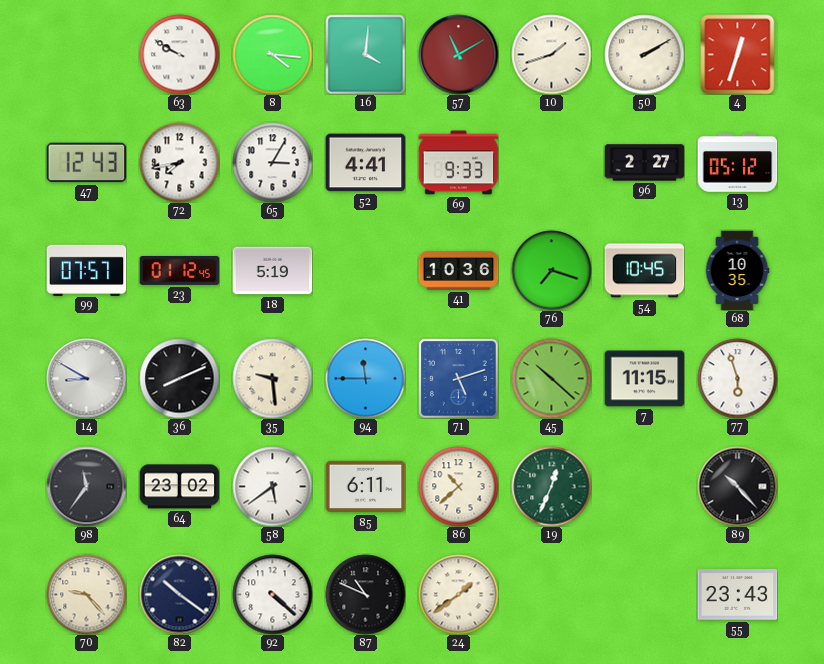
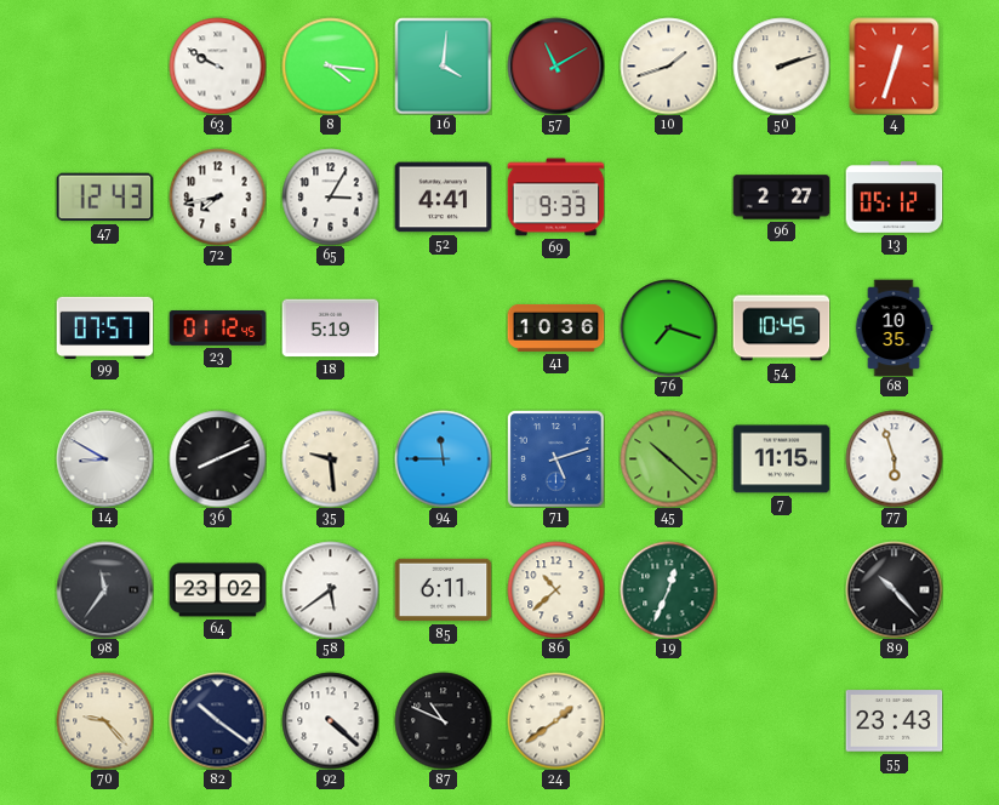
50: 2:10 -> 2:12 (781, 65)
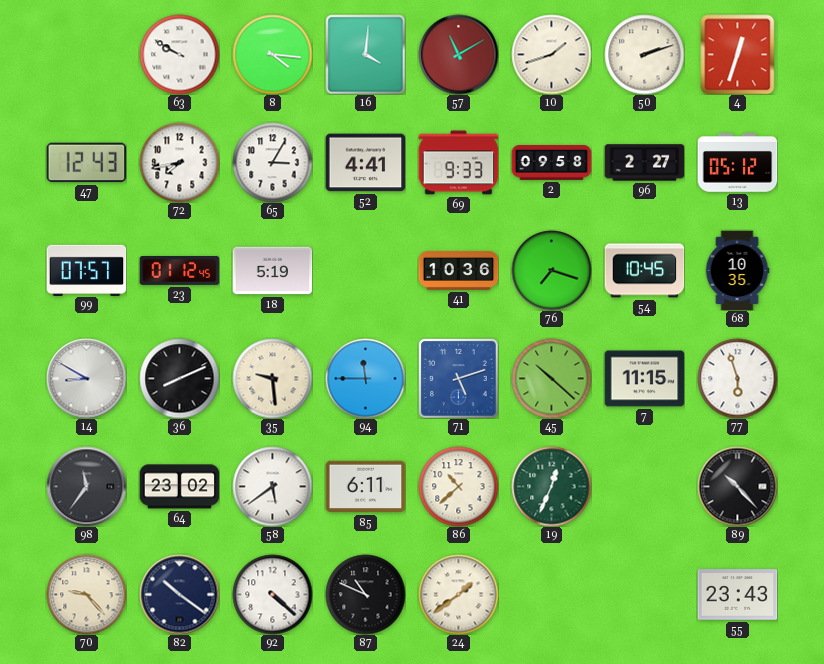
2: none -> 09:58 (551, 162)
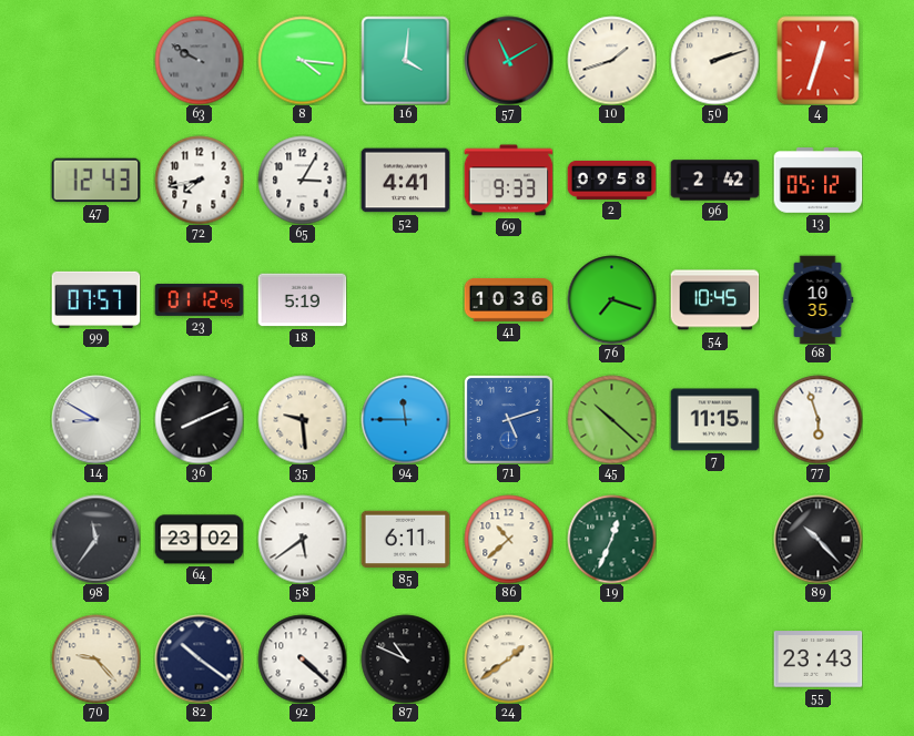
63 dial: white -> grey (199, 60)
96: 2:27 -> 2:42 (714, 181)
